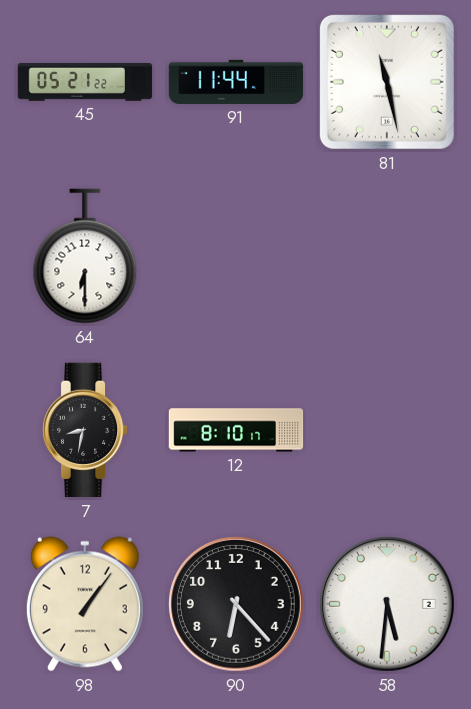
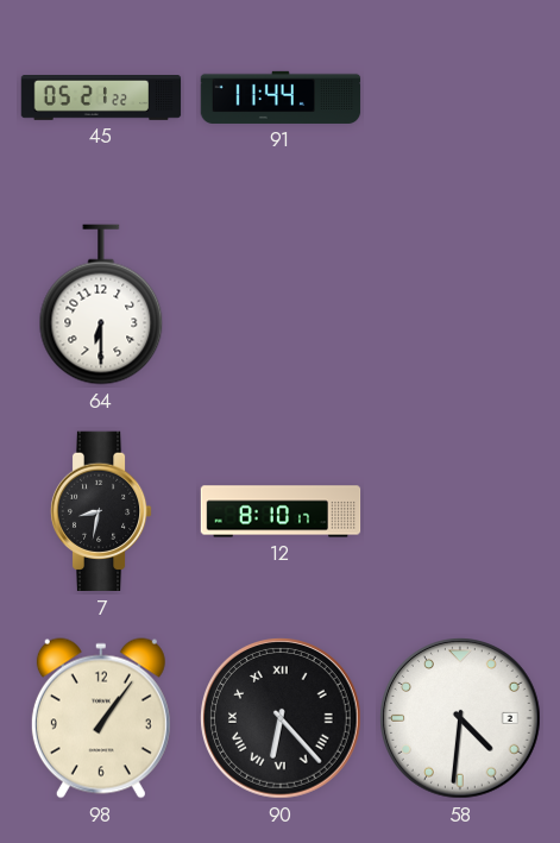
81: 11:28 -> none (387, 82)
90 numerals: Arabic -> Roman (282, 719)
58: 5:31 -> 4:31 (461, 719)
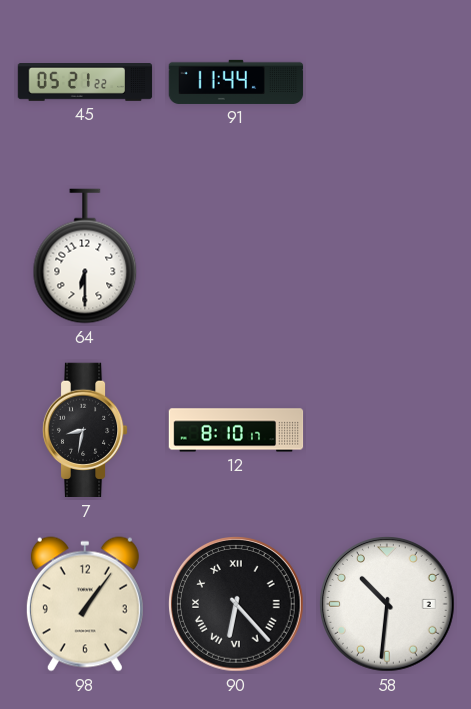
58: 4:31 -> 10:31 (388, 605)
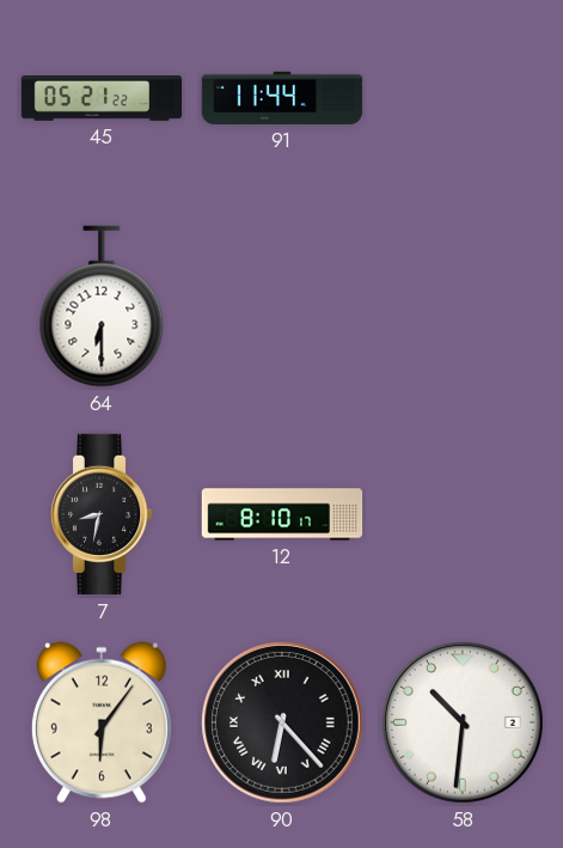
98: 1:06 -> 6:06 (102, 722)
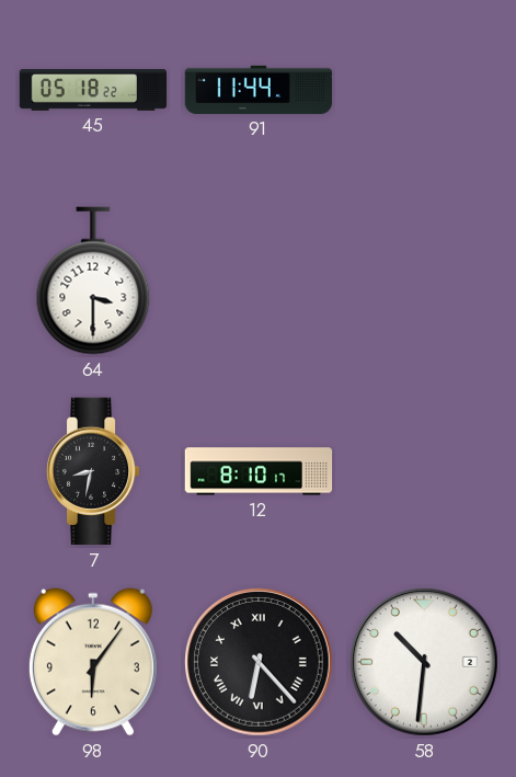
45: 05:21 -> 05:18 (93, 91)
64: 6:30 -> 3:30 (93, 281)
